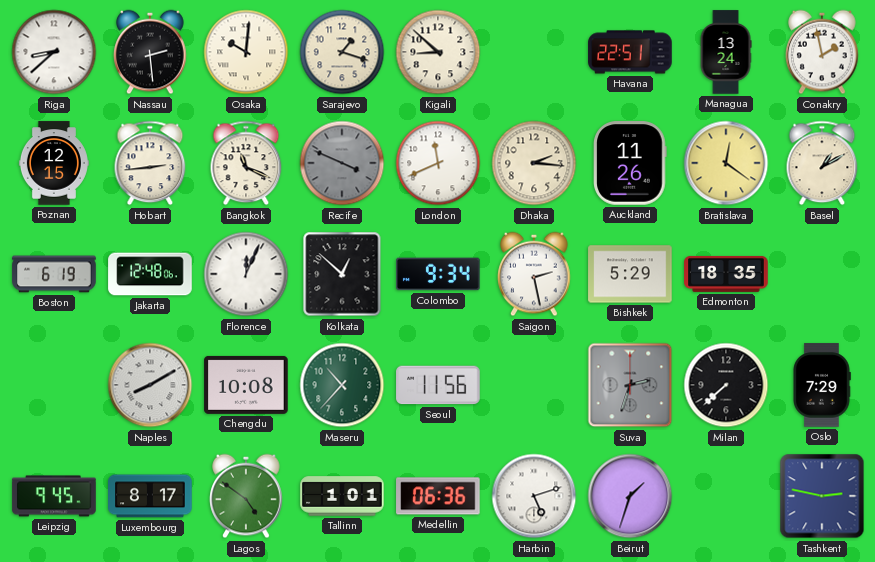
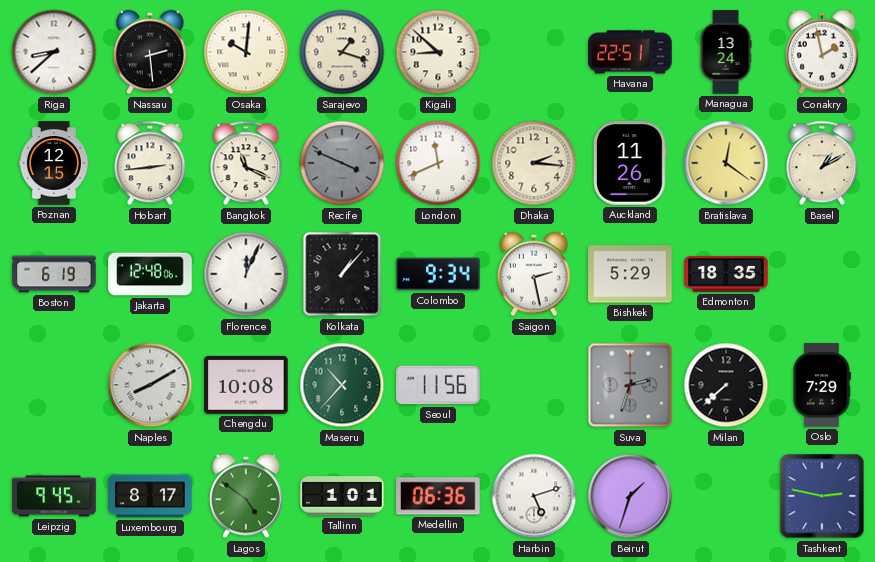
Kolkata: 12:52 -> 1:07 (342, 274)
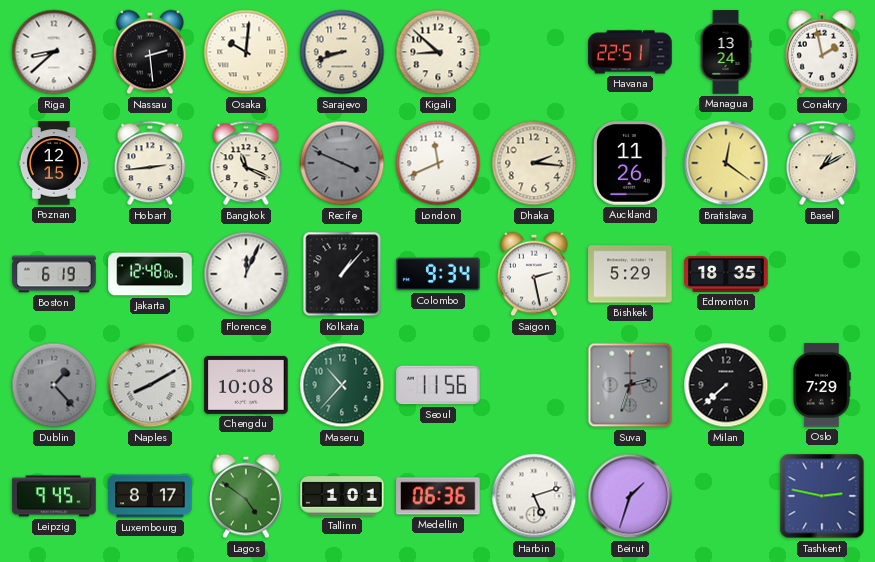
Sarajevo: 1:18 -> 8:42 (342, 52)
Dublin: none -> 1:23 (54, 385)
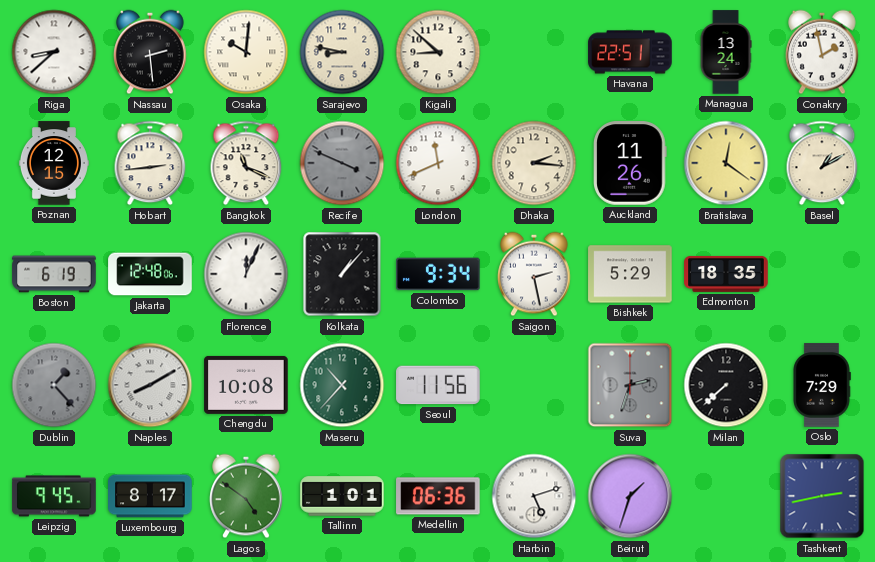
Sarajevo: 8:42 -> 8:47 (342, 52)
Tashkent: 2:47 -> 2:43 (822, 496)
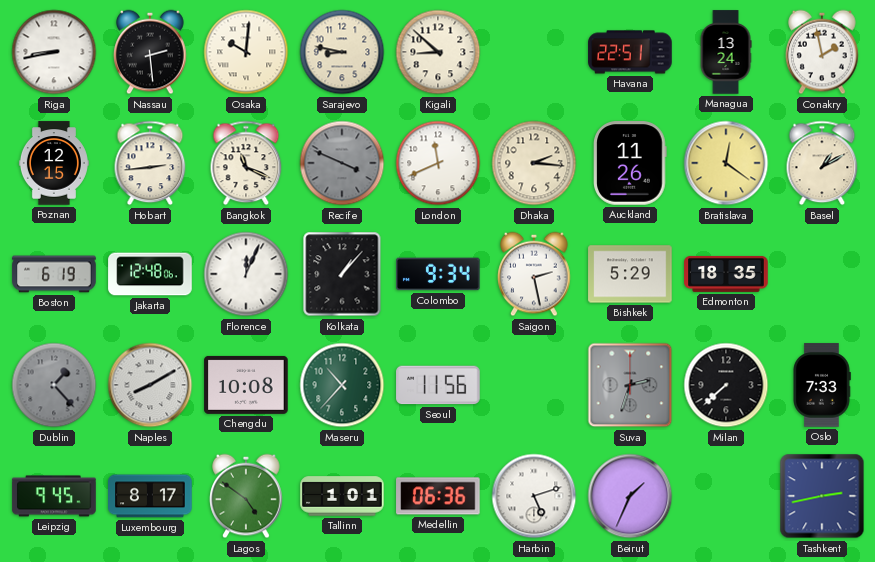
Riga: 8:38 -> 8:43 (54, 52)
Oslo: 7:29 -> 7:33 (822, 385)
Beirut: 1:33 -> 1:34 (630, 496)
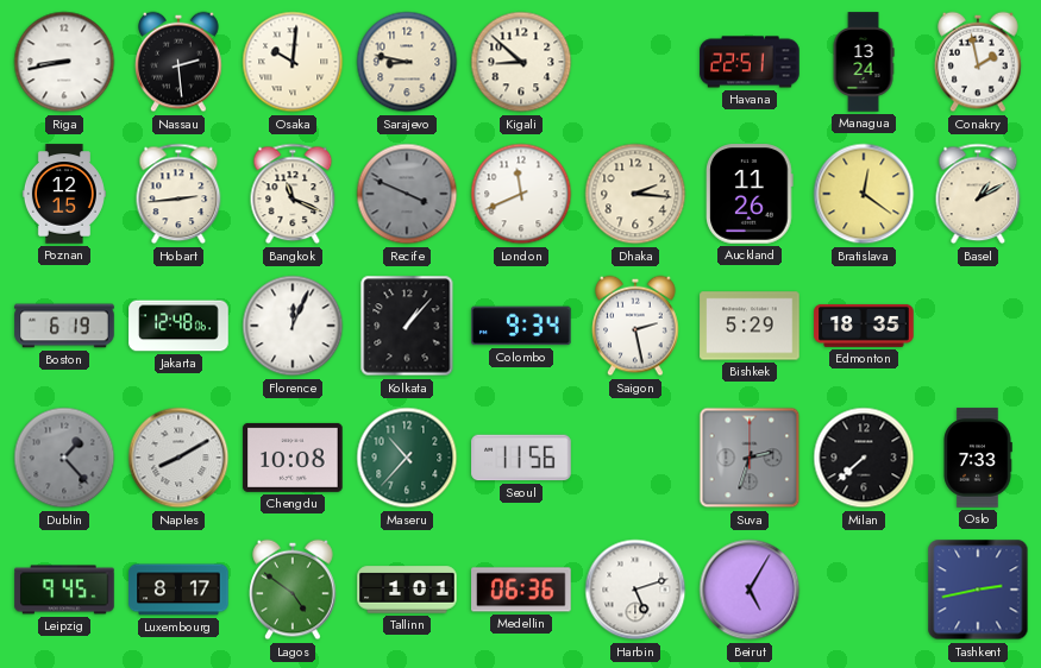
Beirut: 1:34 -> 5:05 (750, 590)
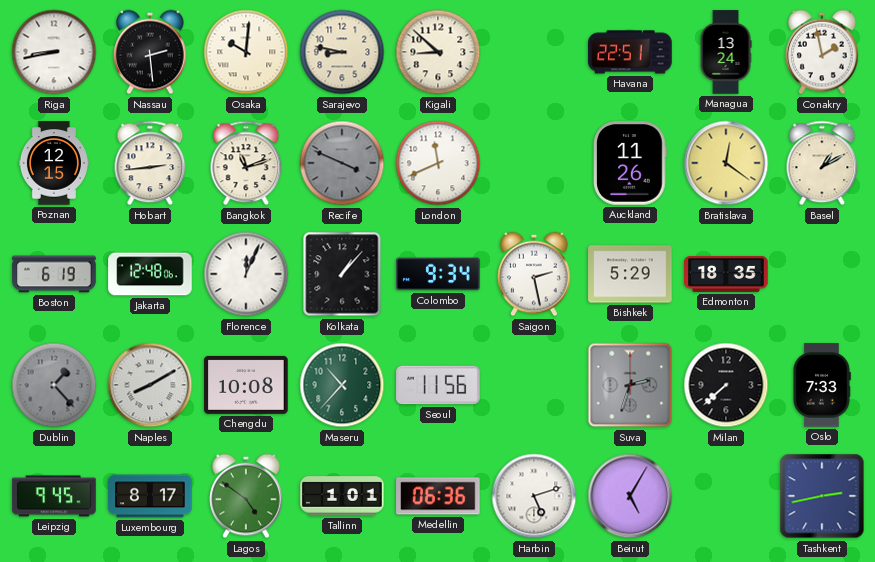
Bangkok: 11:19 -> 11:12 (246, 163)
Dhaka: 2:16 -> none (635, 194)
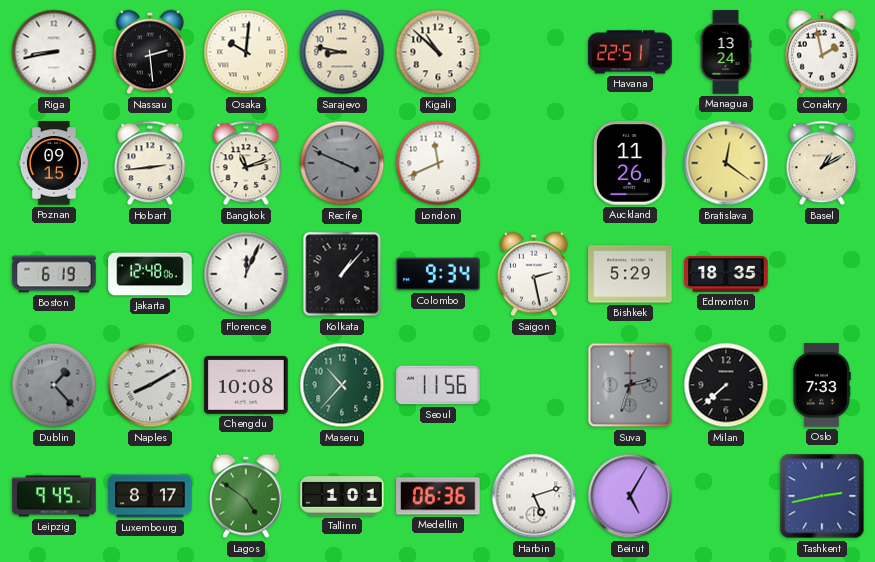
Kigali: 8:52 -> 10:52 (438, 52)
Poznan: 12:15 -> 09:15 (54, 163)
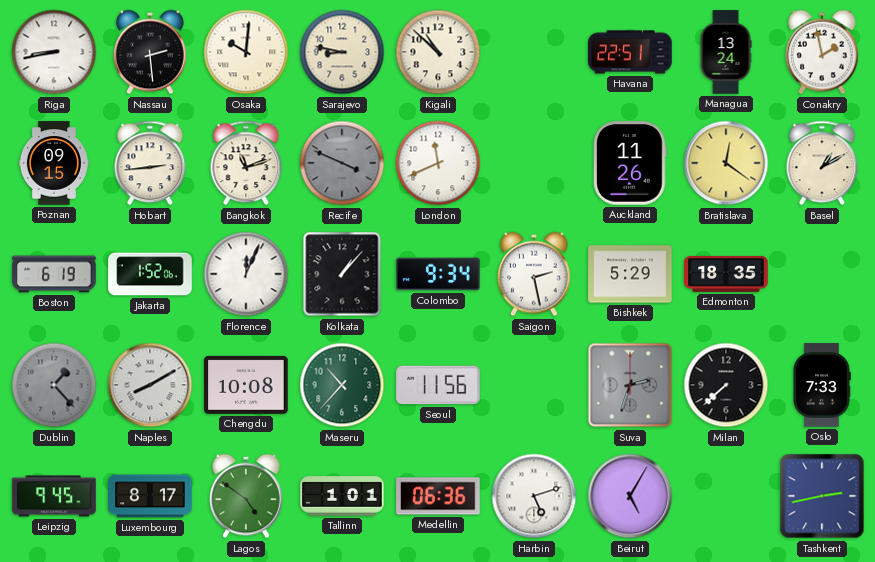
Jakarta: 12:48 -> 1:52 (150, 274)
